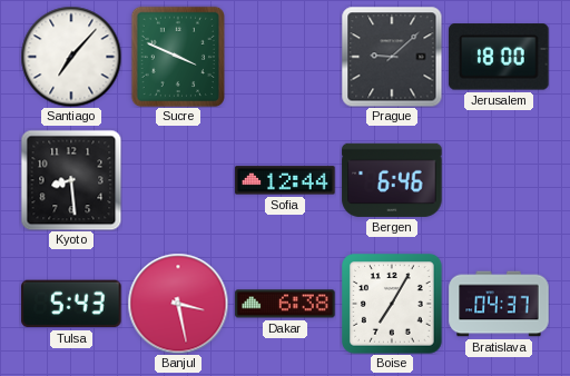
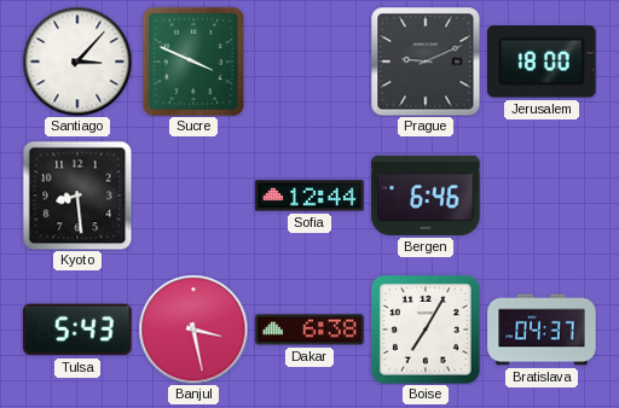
Santiago: 7:07 -> 3:07 (77, 62)
Prague: 9:08 -> 9:11 (426, 62)
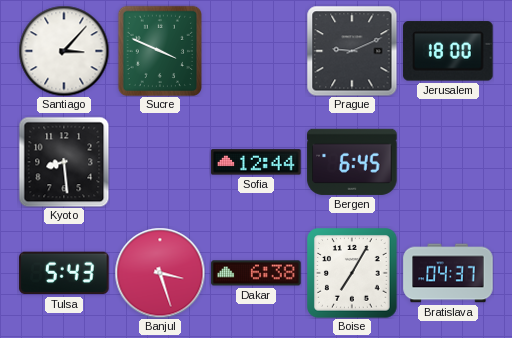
Bergen: 6:46 -> 6:45 (352, 162)
Banjul: 3:28 -> 3:27 (160, 273)
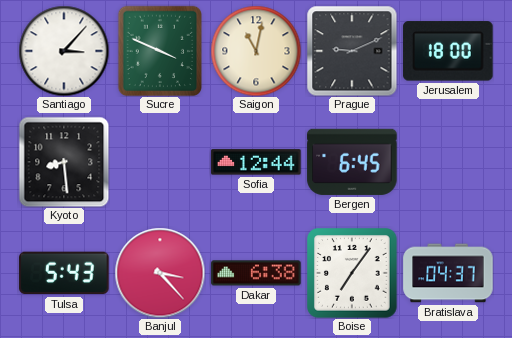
Saigon: none -> 11:02 (256, 51)
Banjul: 3:27 -> 3:23 (160, 273)
Boise: 7:05 -> 7:06 (352, 273)
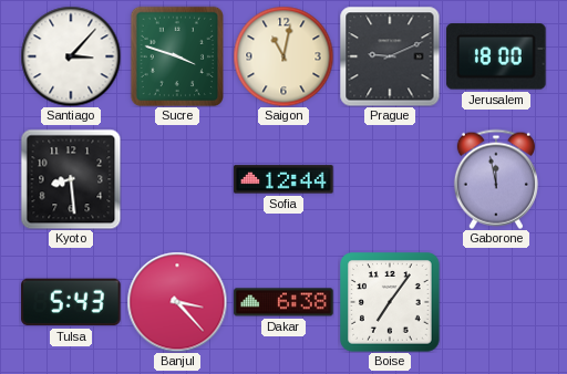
Sucre: 3:49 -> 3:48 (176, 55)
Bergen: 6:45 -> none (352, 162)
Gaborone: none -> 11:58 (496, 179)
Bratislava: 04:37 -> none (448, 273)
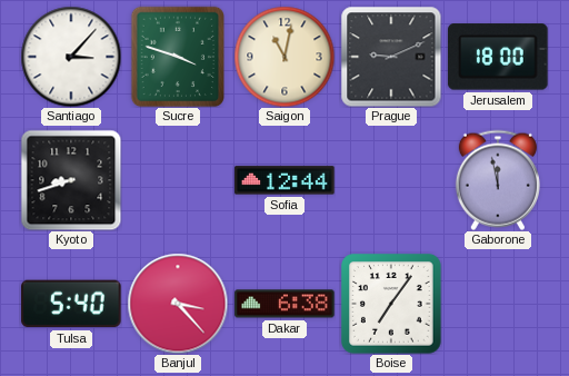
Kyoto: 8:29 -> 8:42 (71, 180)
Tulsa: 5:43 -> 5:40 (71, 304)
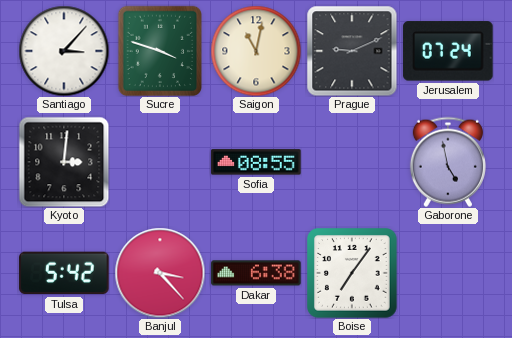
Jerusalem: 18:00 -> 07:24 (448, 51)
Kyoto: 8:42 -> 3:01 (64, 162)
Sofia: 12:44 -> 08:55 (256, 162)
Gaborone: 11:58 -> 4:58 (448, 162)
Tulsa: 5:40 -> 5:42 (64, 273)
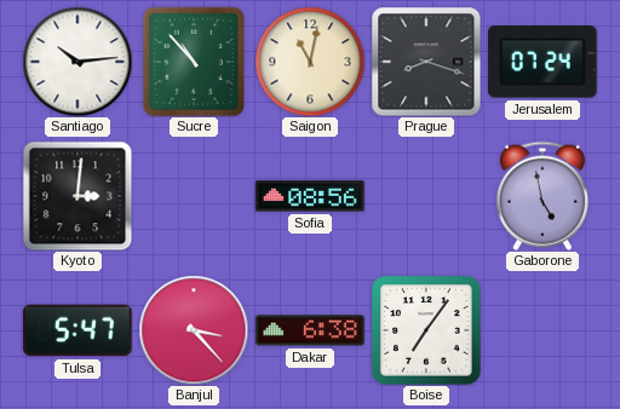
Santiago: 3:07 -> 10:14 (77, 62)
Sucre: 3:48 -> 10:53 (193, 61)
Prague: 9:11 -> 8:18 (426, 62)
Sofia: 08:55 -> 08:56 (310, 196)
Tulsa: 5:42 -> 5:47 (77, 330)
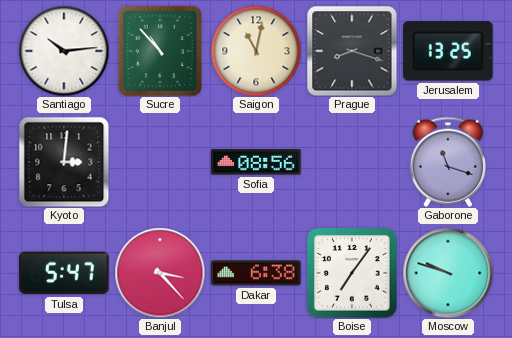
Jerusalem: 07:24 -> 13:25 (448, 51)
Gaborone: 4:58 -> 11:18 (448, 162)
Moscow: none -> 9:48 (448, 273)
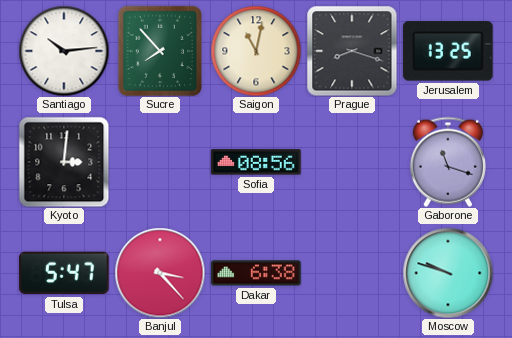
Sucre: 10:53 -> 7:53 (159, 50)
Boise: 7:06 -> none (352, 273)
